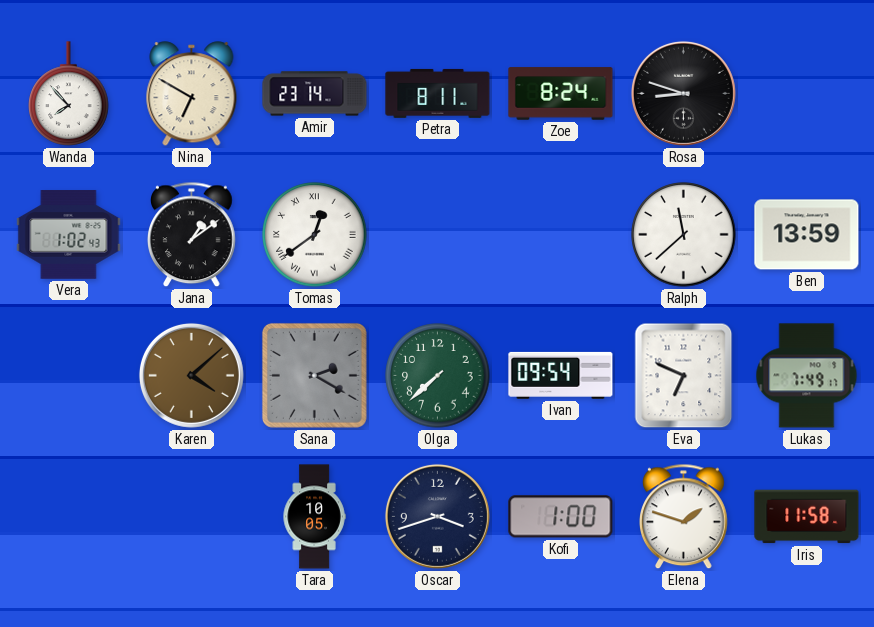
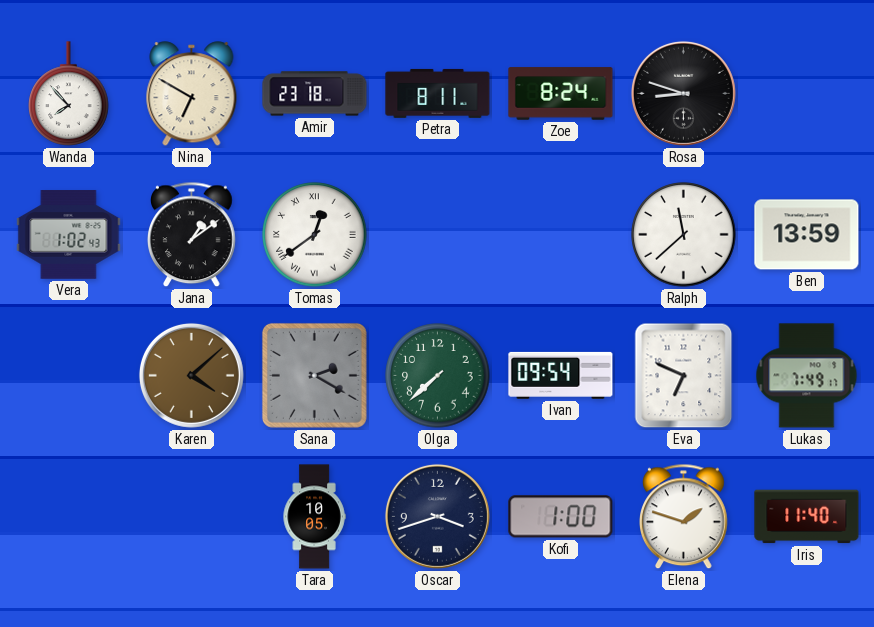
Amir: 23:14 -> 23:18 (315, 94)
Iris: 11:58 -> 11:40 (807, 517)
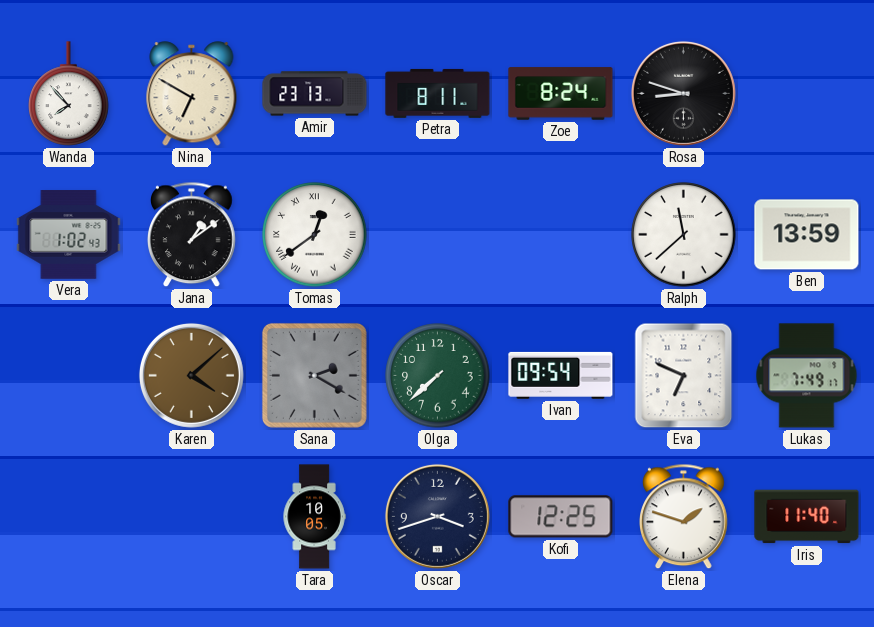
Amir: 23:18 -> 23:13 (315, 94)
Kofi: 1:00 -> 12:25 (561, 517)
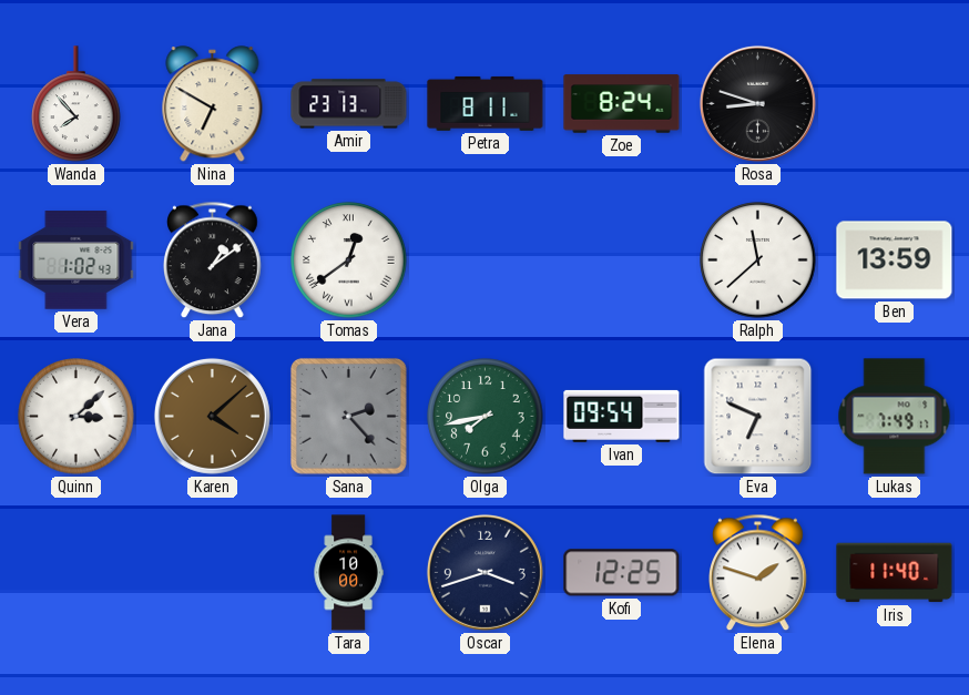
Quinn: none -> 3:08 (76, 417)
Sana: 2:20 -> 2:23 (348, 416)
Olga: 7:38 -> 7:43 (486, 417)
Tara: 10:05 -> 10:00 (348, 573)
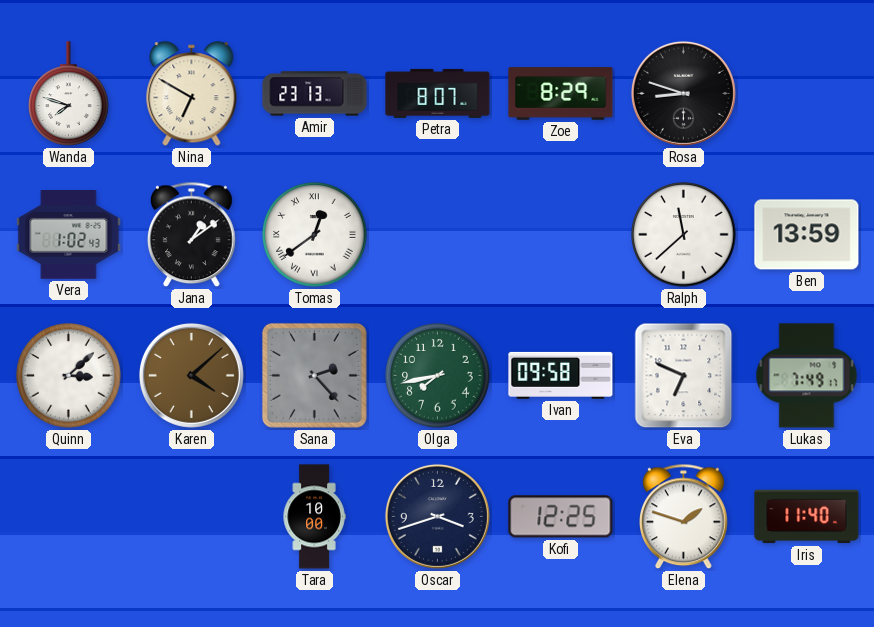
Wanda: 7:53 -> 7:48 (69, 94)
Petra: 8:11 -> 8:07 (438, 93)
Zoe: 8:24 -> 8:29 (561, 94)
Ivan: 09:54 -> 09:58 (561, 375)
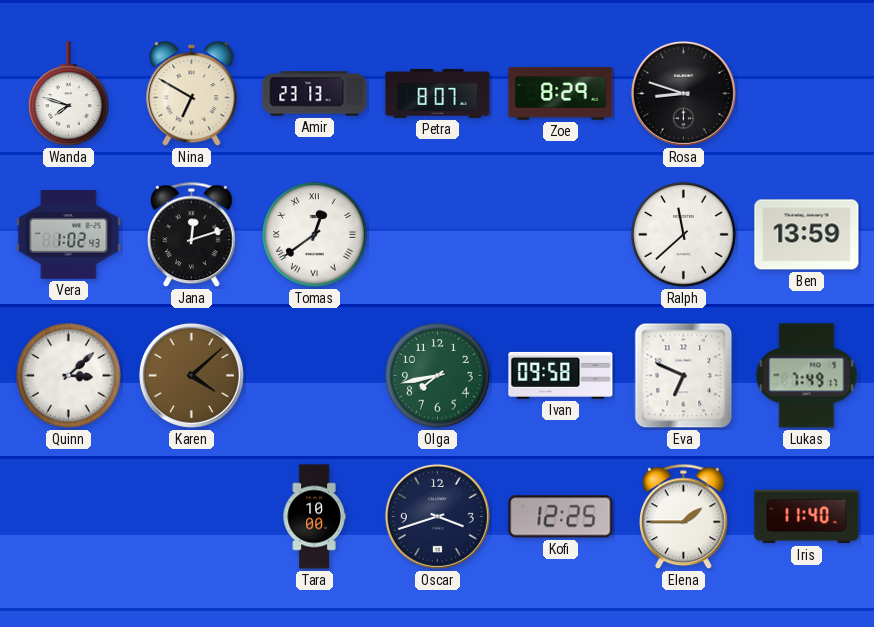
Jana: 1:09 -> 12:12 (192, 235)
Sana: 2:23 -> none (314, 375)
Elena: 1:48 -> 1:45 (684, 517)
